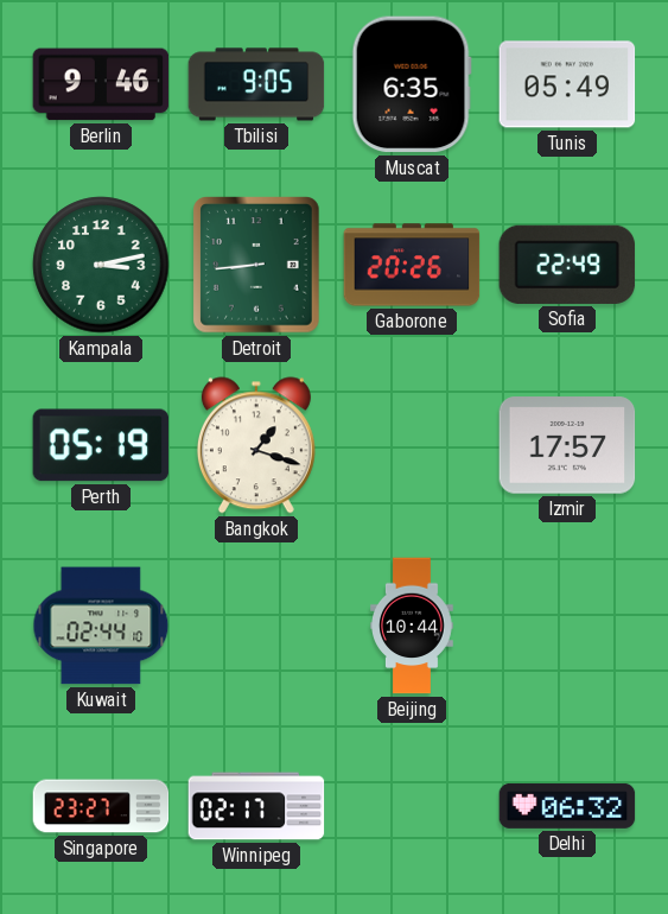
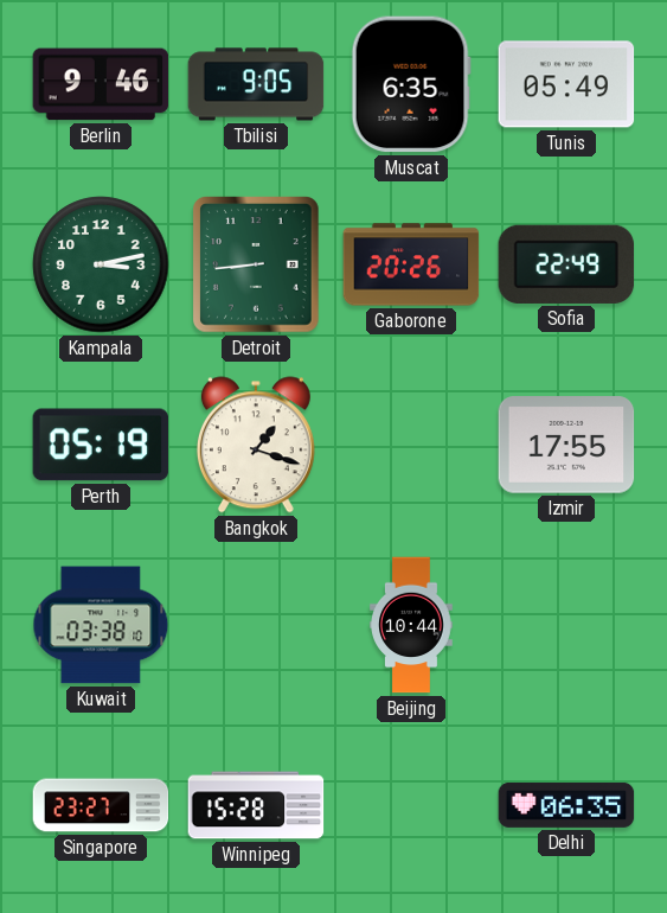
Izmir: 17:57 -> 17:55 (566, 445)
Kuwait: 02:44 -> 03:38 (101, 625)
Winnipeg: 02:17 -> 15:28 (256, 805)
Delhi: 06:32 -> 06:35 (566, 805)
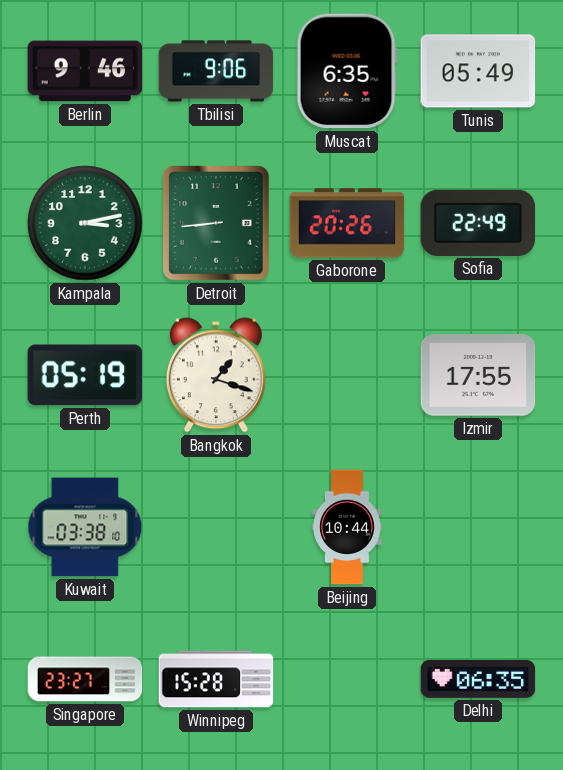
Tbilisi: 9:05 -> 9:06 (216, 71)
